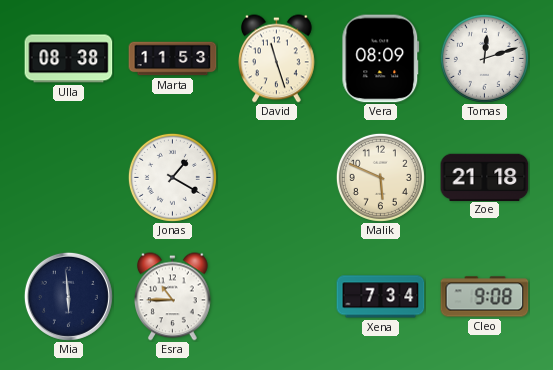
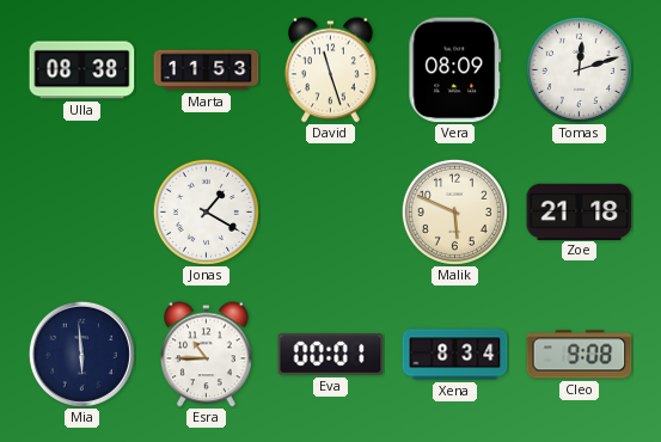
Eva: none -> 00:01 (331, 355)
Xena: 7:34 -> 8:34 (455, 355)
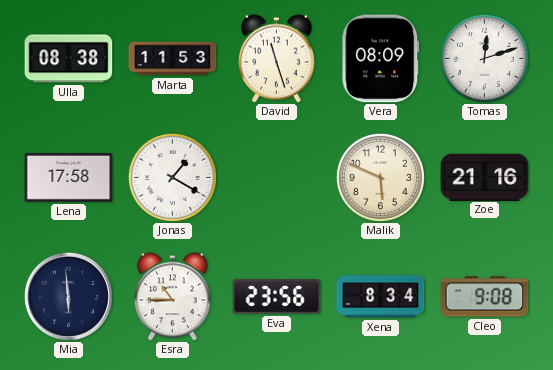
Lena: none -> 17:58 (69, 178)
Zoe: 21:18 -> 21:16 (485, 177)
Eva: 00:01 -> 23:56 (277, 297)
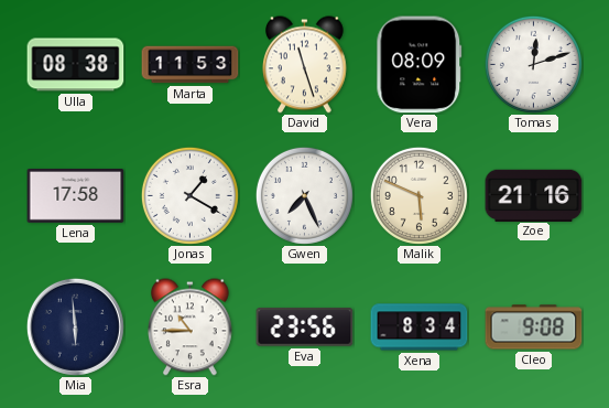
Gwen: none -> 7:26 (304, 195)
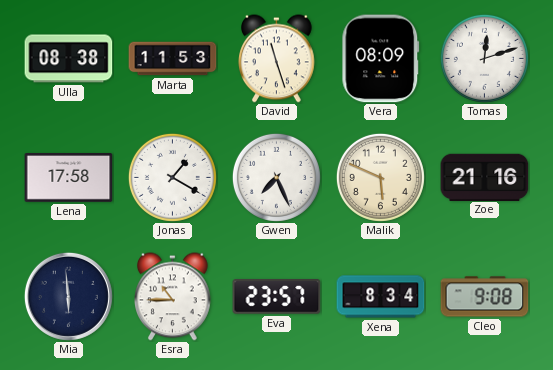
Eva: 23:56 -> 23:57 (277, 297)
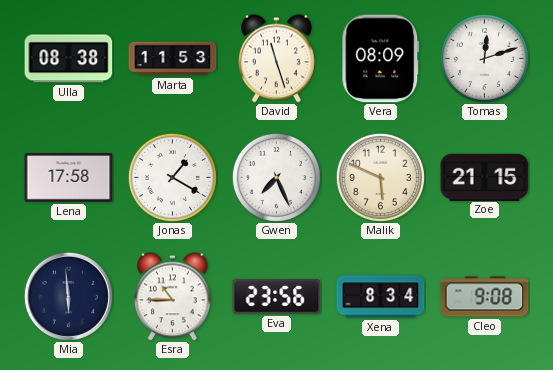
Zoe: 21:16 -> 21:15 (485, 177)
Eva: 23:57 -> 23:56 (277, 297)
